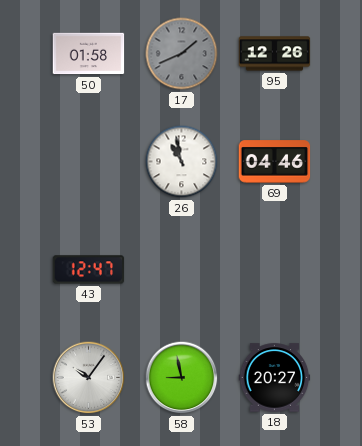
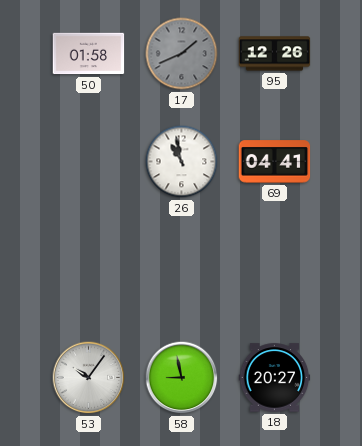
69: 04:46 -> 04:41 (275, 162)
43: 12:47 -> none (89, 270)
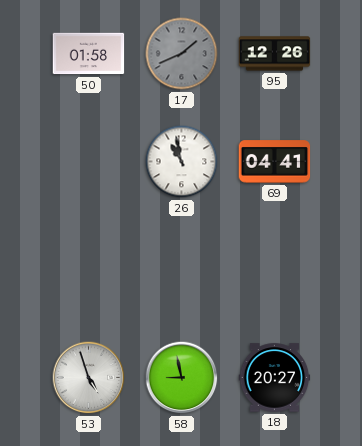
53: 10:06 -> 4:57 (89, 378)
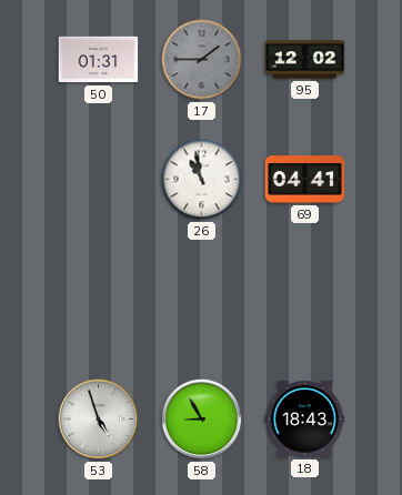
50: 01:58 -> 01:31 (99, 60)
17: 1:41 -> 1:45 (202, 60)
95: 12:26 -> 12:02 (305, 60)
58: 8:58 -> 8:55 (202, 420)
18: 20:27 -> 18:43 (305, 420)
